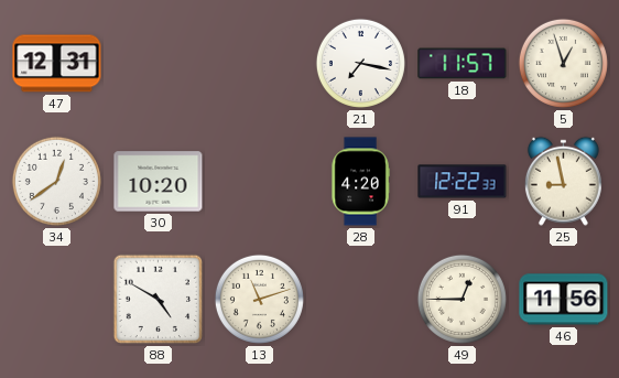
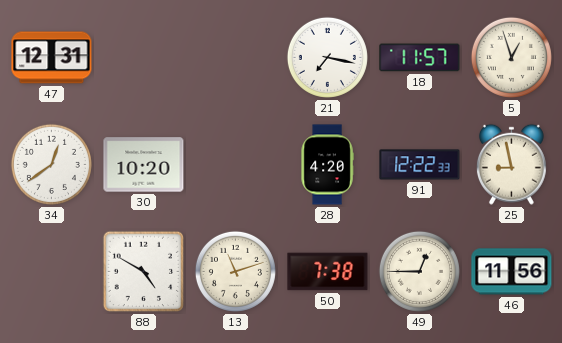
50: none -> 7:38 (328, 272)
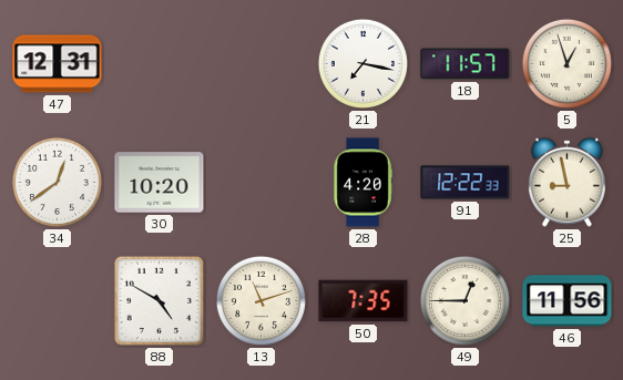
50: 7:38 -> 7:35 (364, 301)
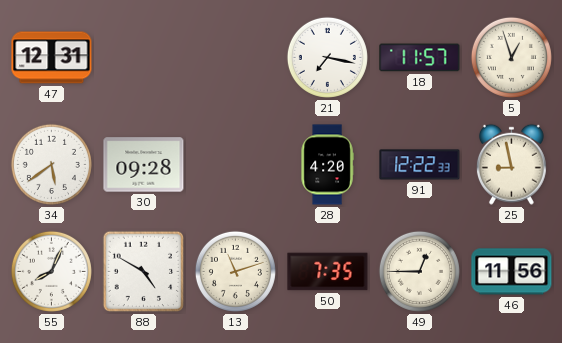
34: 12:39 -> 5:39 (51, 164)
30: 10:20 -> 09:28 (144, 165)
55: none -> 8:04 (51, 271)
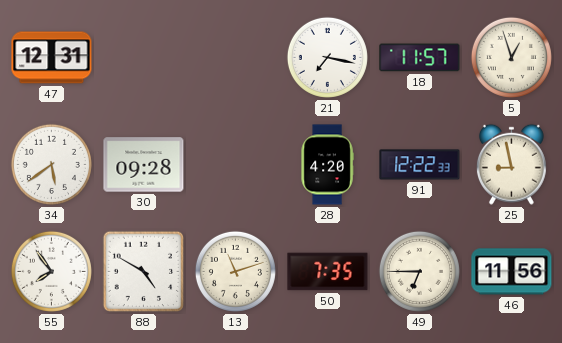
55: 8:04 -> 7:54 (51, 271)
49: 12:45 -> 6:45 (419, 271)
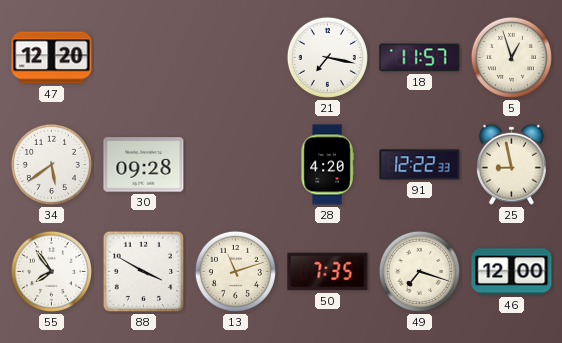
47: 12:31 -> 12:20 (52, 58)
88: 4:50 -> 3:50 (144, 272)
49: 6:45 -> 7:18 (419, 271)
46: 11:56 -> 12:00 (512, 272)
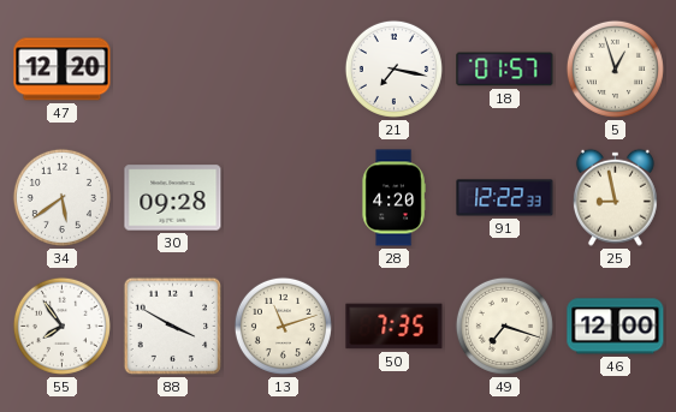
18: 11:57 -> 01:57 (505, 70)
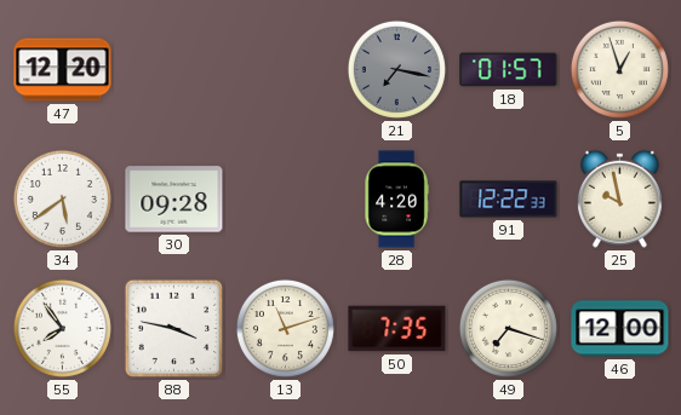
21 dial: white -> grey (396, 69)
25: 8:58 -> 9:58 (619, 198)
88: 3:50 -> 3:47 (174, 329)
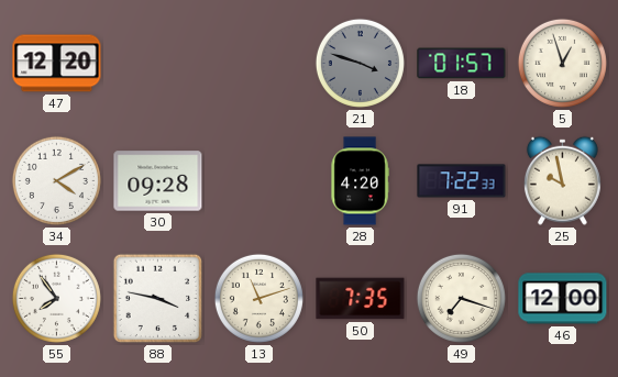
21: 7:17 -> 3:48 (360, 63)
34: 5:39 -> 4:10 (56, 180)
91: 12:22 -> 7:22 (462, 181)
